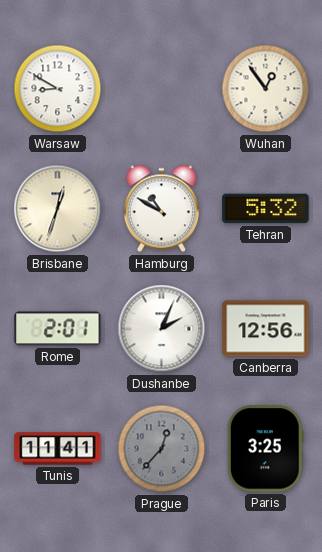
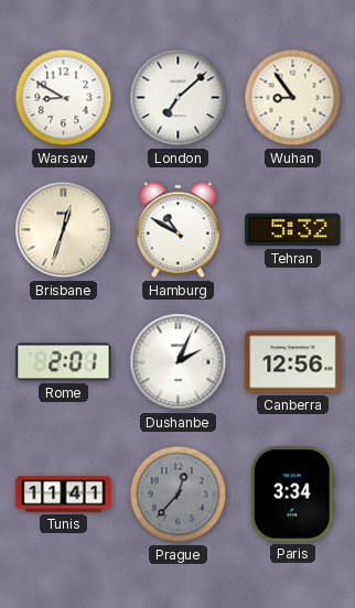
London: none -> 7:08 (179, 98)
Wuhan: 12:54 -> 8:54 (293, 98)
Paris: 3:25 -> 3:34 (292, 495)
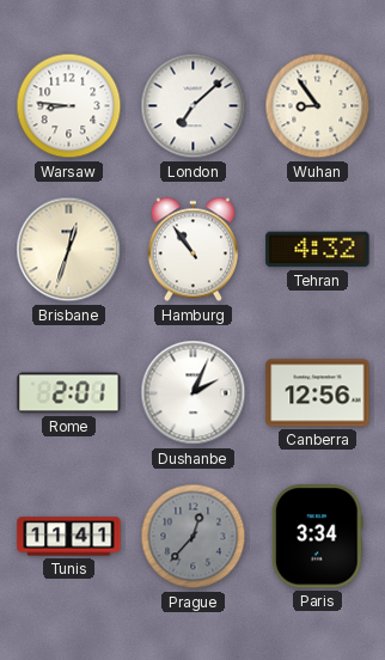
Warsaw: 8:50 -> 8:46 (69, 106)
Hamburg: 10:50 -> 10:54 (192, 250)
Tehran: 5:32 -> 4:32 (318, 250)
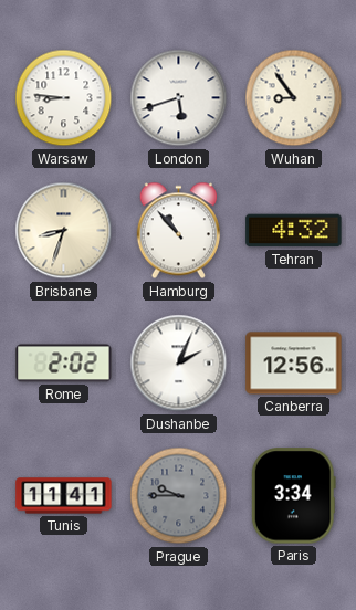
London: 7:08 -> 5:42 (179, 98)
Brisbane: 12:33 -> 8:33 (64, 231)
Hamburg: 10:54 -> 10:53 (178, 231)
Rome: 2:01 -> 2:02 (64, 364)
Prague: 12:37 -> 9:45 (179, 496)
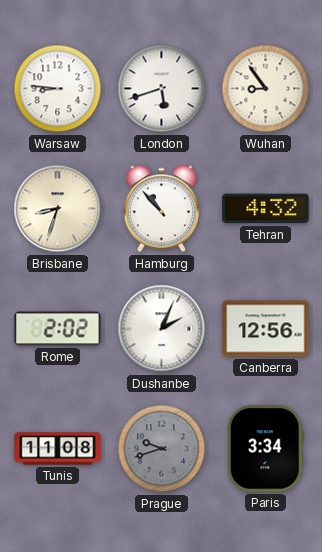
Tunis: 11:41 -> 11:08 (58, 449)
Prague: 9:45 -> 9:42 (162, 449)
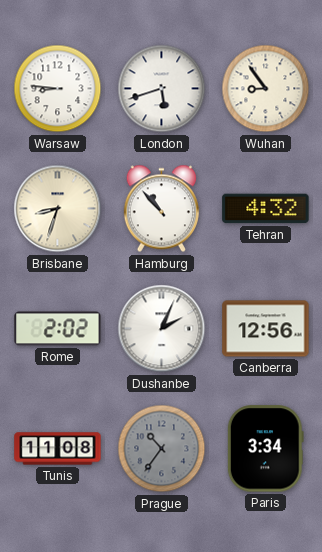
Prague: 9:42 -> 10:36 (162, 449)
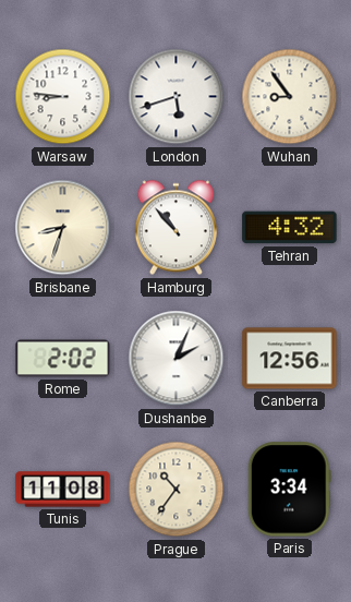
Prague dial: grey -> cream (177, 490)
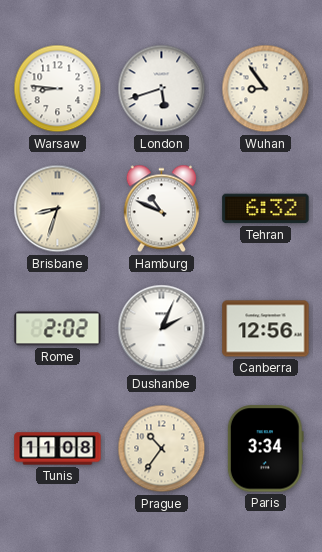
Hamburg: 10:53 -> 10:49 (161, 209)
Tehran: 4:32 -> 6:32 (266, 209)
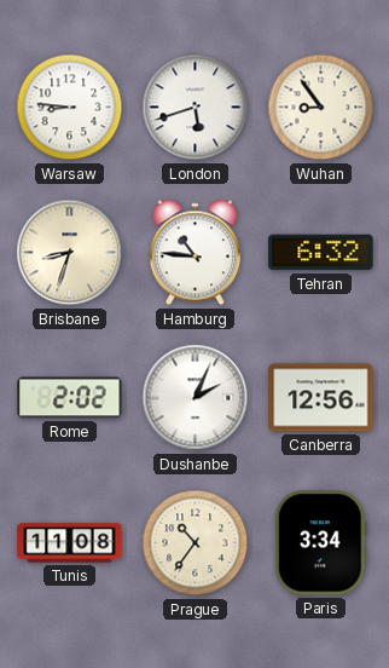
Hamburg: 10:49 -> 10:46 (194, 253)
